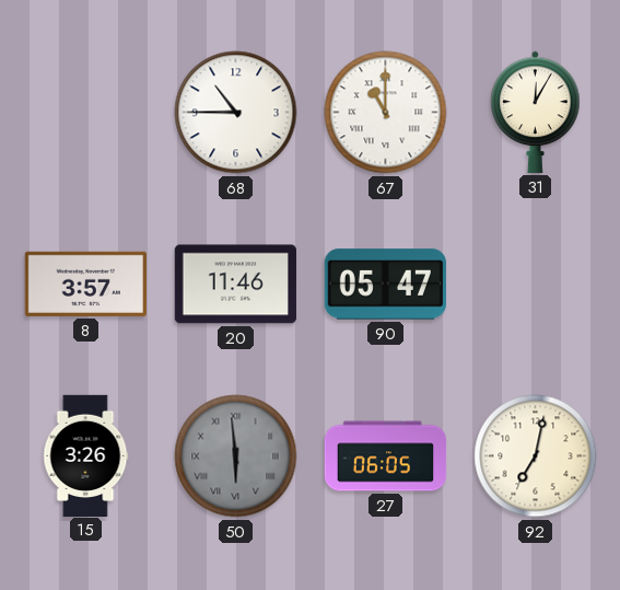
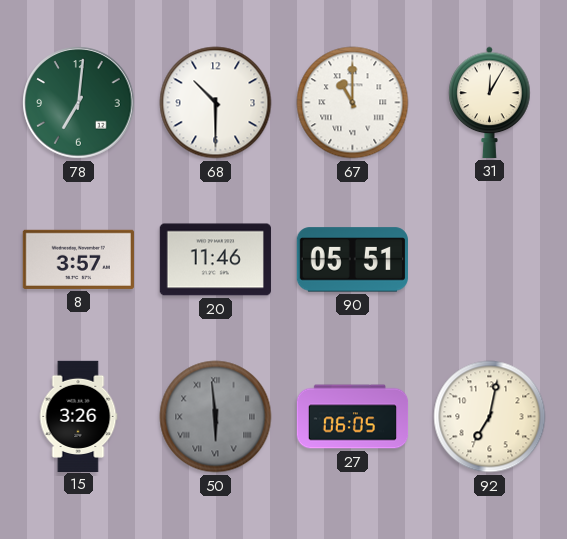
78: none -> 7:01 (79, 103)
68: 10:45 -> 10:30 (216, 103)
90: 05:47 -> 05:51 (352, 260)
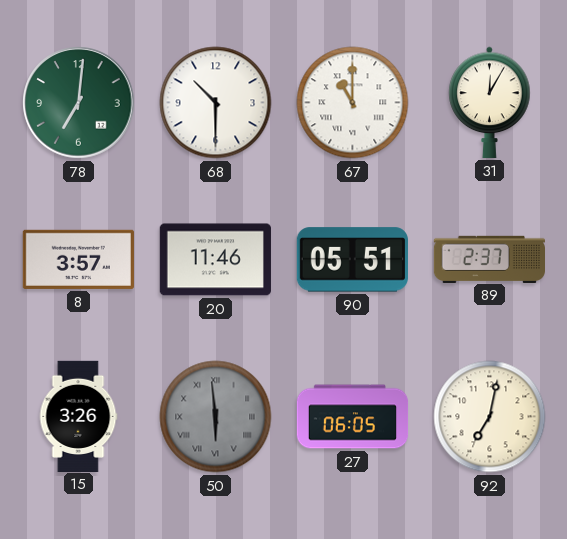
89: none -> 2:37 (489, 259)
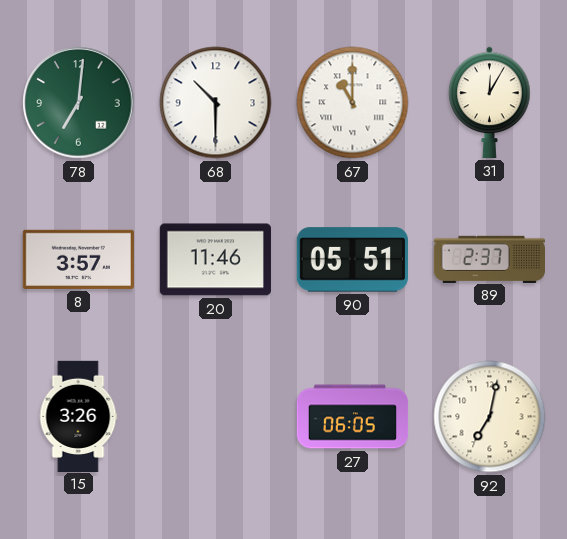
50: 5:59 -> none (216, 417)
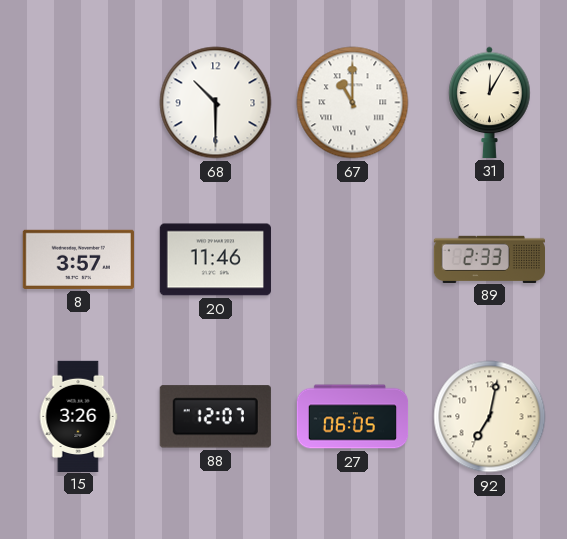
78: 7:01 -> none (79, 103)
90: 05:51 -> none (352, 260)
89: 2:37 -> 2:33 (489, 259)
88: none -> 12:07 (215, 417)
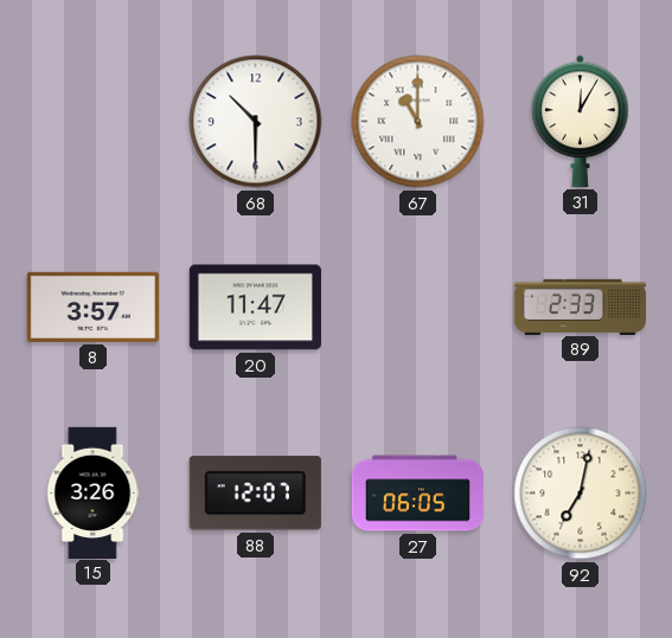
20: 11:46 -> 11:47 (255, 308)
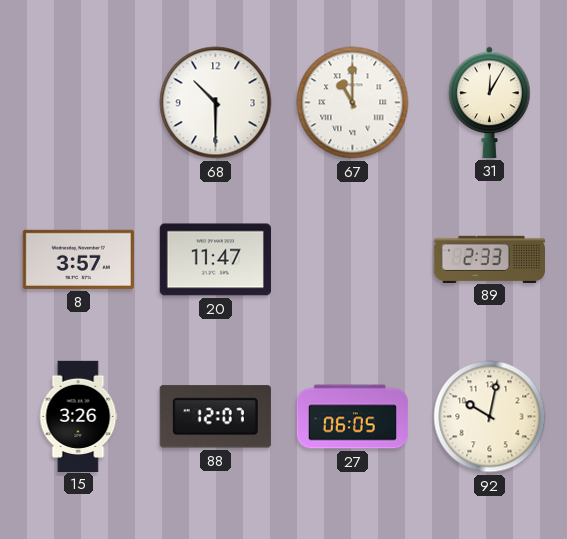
92: 7:02 -> 10:02 (490, 417)
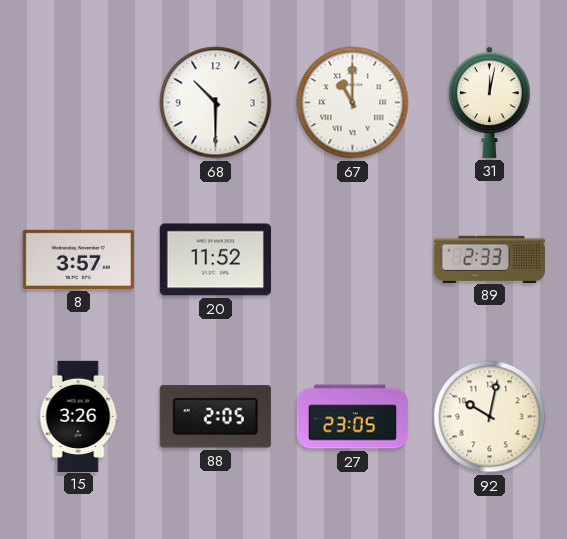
31: 12:05 -> 12:02 (490, 102)
20: 11:47 -> 11:52 (215, 260)
88: 12:07 -> 2:05 (215, 417)
27: 06:05 -> 23:05 (353, 417)
